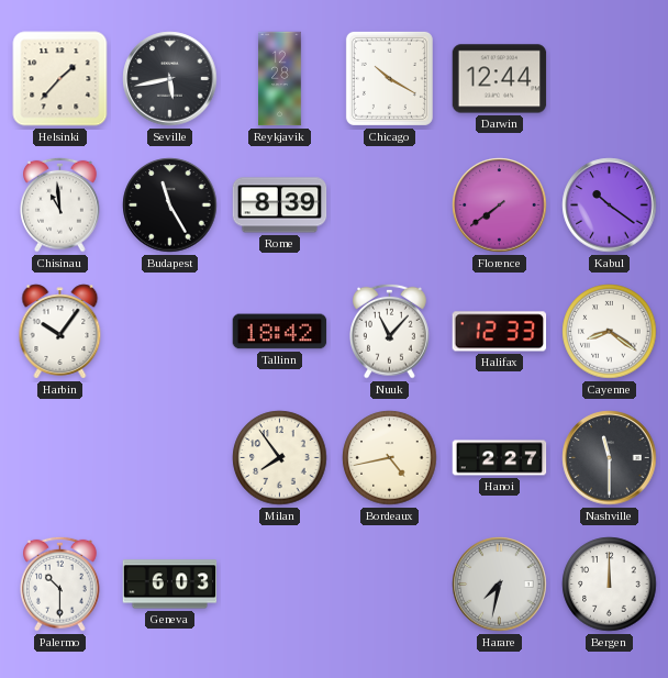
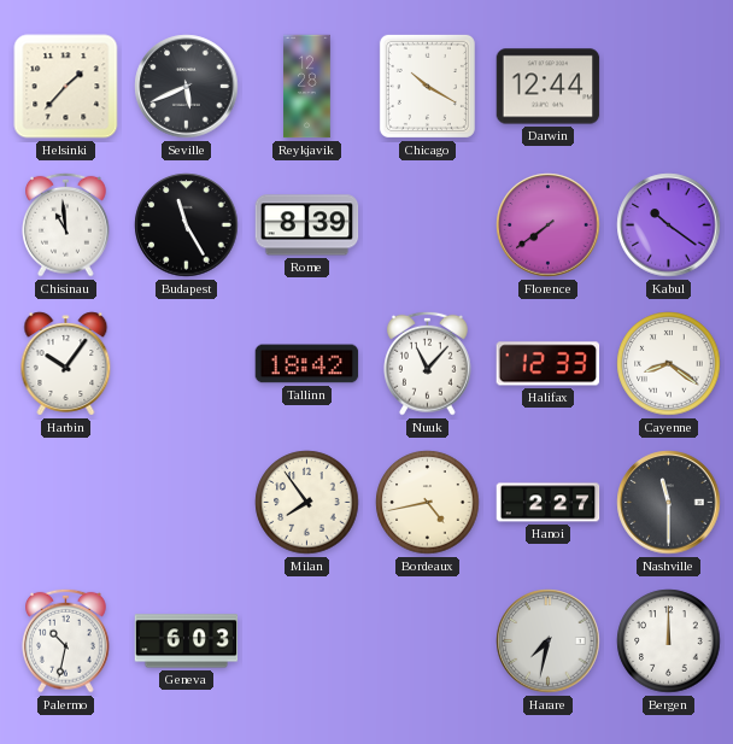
Seville: 5:43 -> 5:41 (187, 87)
Palermo: 10:30 -> 10:32 (66, 640)
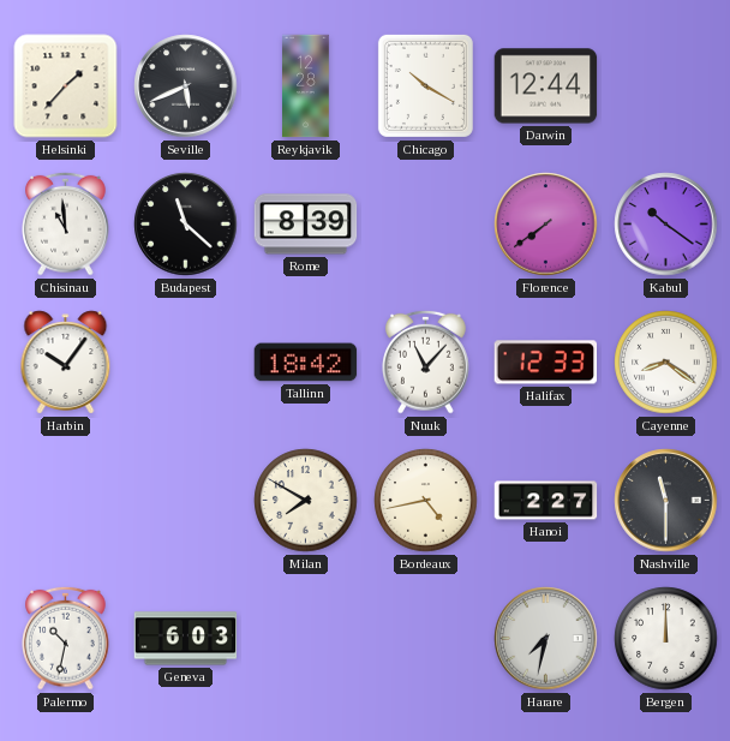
Budapest: 11:25 -> 11:22 (186, 225)
Milan: 7:54 -> 7:50 (306, 501)
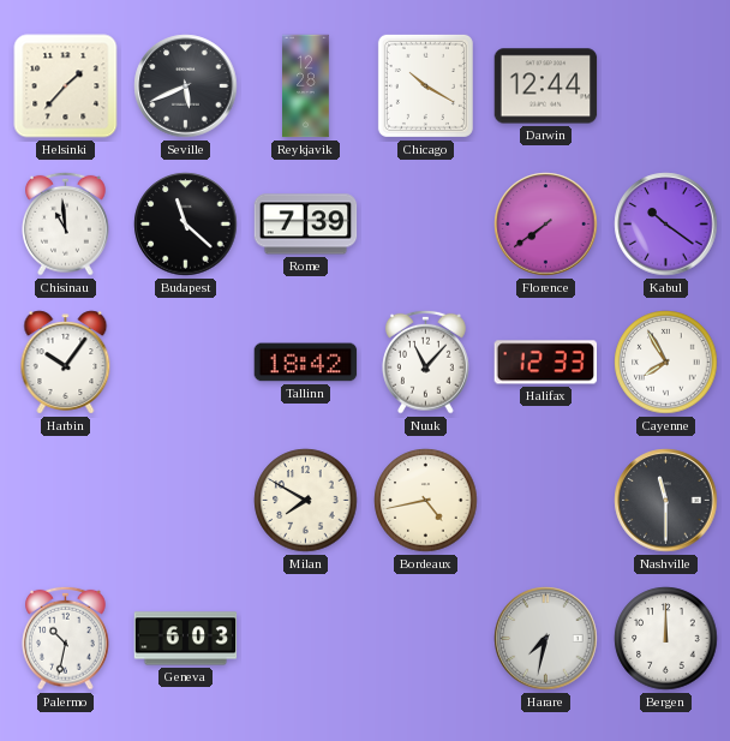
Rome: 8:39 -> 7:39 (306, 225)
Cayenne: 8:21 -> 7:55 (666, 363)
Hanoi: 2:27 -> none (546, 501)
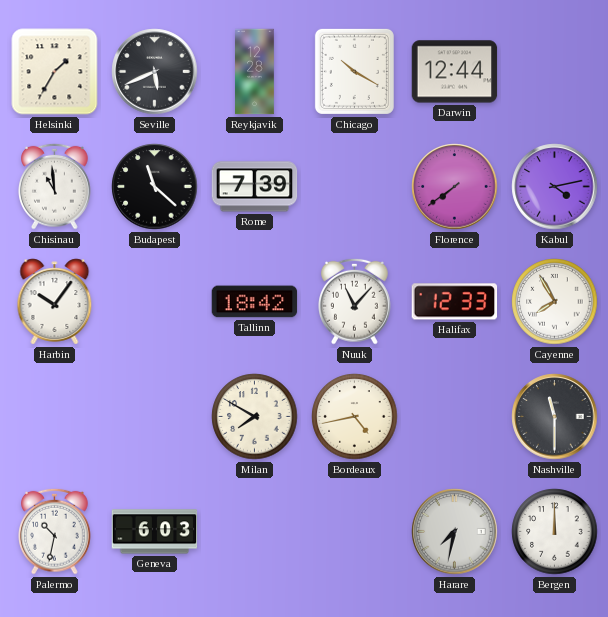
Helsinki: 1:37 -> 1:35 (55, 72)
Kabul: 10:21 -> 4:13 (555, 187)
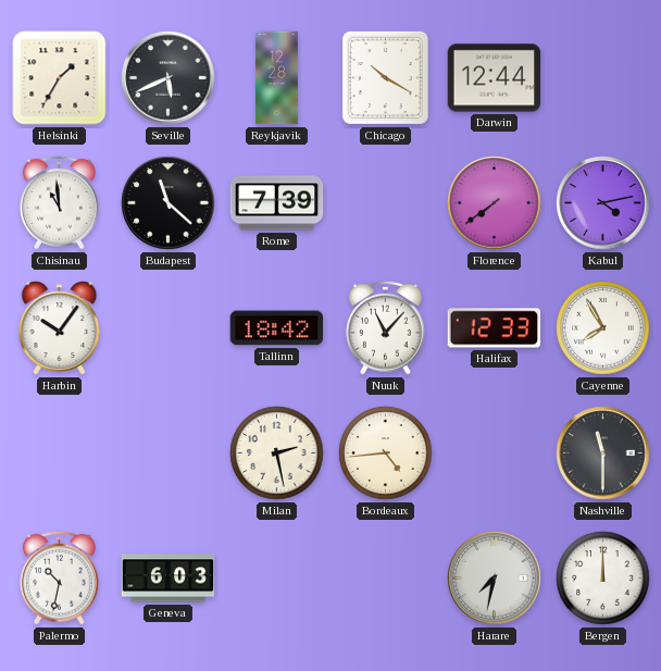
Milan: 7:50 -> 2:28 (277, 453)
Bordeaux: 4:43 -> 4:44 (386, 453)
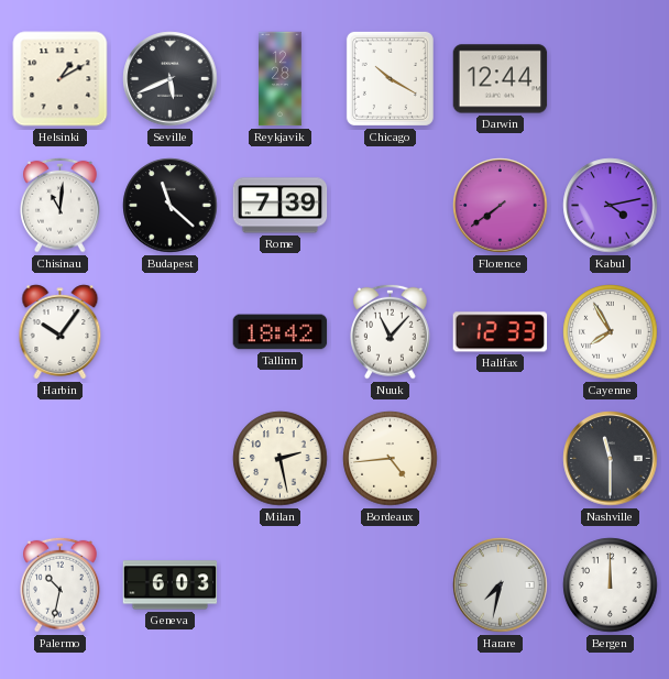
Helsinki: 1:35 -> 1:10 (61, 79)
Chisinau: 10:59 -> 11:01 (61, 205)
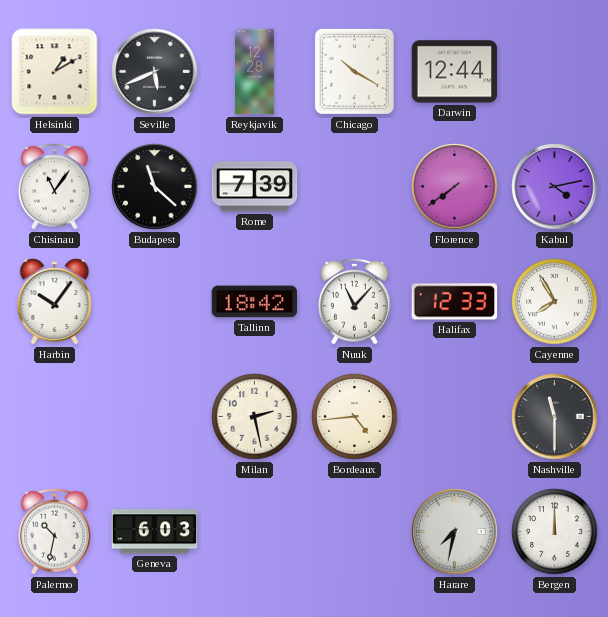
Chisinau: 11:01 -> 11:06 (55, 186)
